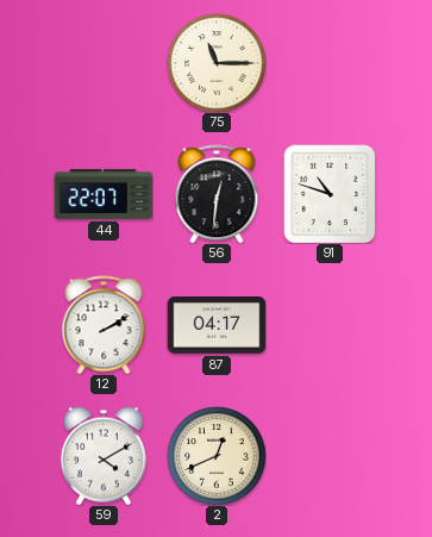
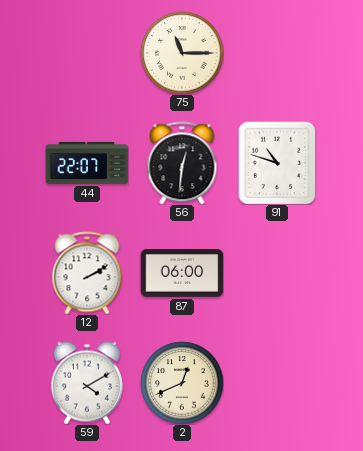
87: 04:17 -> 06:00 (182, 273)
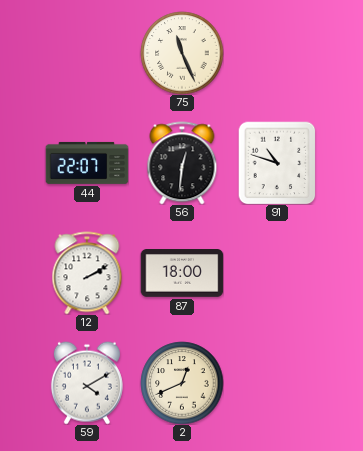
75: 11:15 -> 11:26 (182, 53)
87: 06:00 -> 18:00 (182, 273)
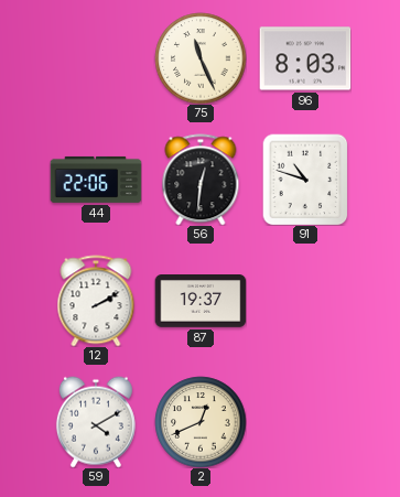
96: none -> 8:03 (305, 58)
44: 22:07 -> 22:06 (96, 180)
87: 18:00 -> 19:37 (201, 301)
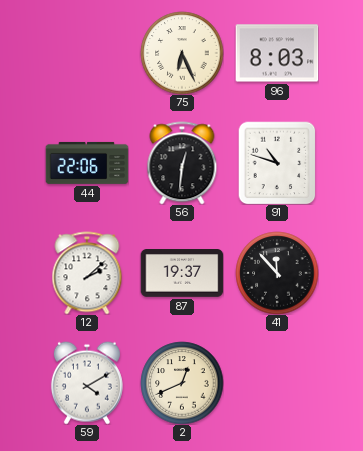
75: 11:26 -> 6:26 (182, 53)
12: 2:10 -> 2:08 (87, 273)
41: none -> 11:53 (277, 273)
